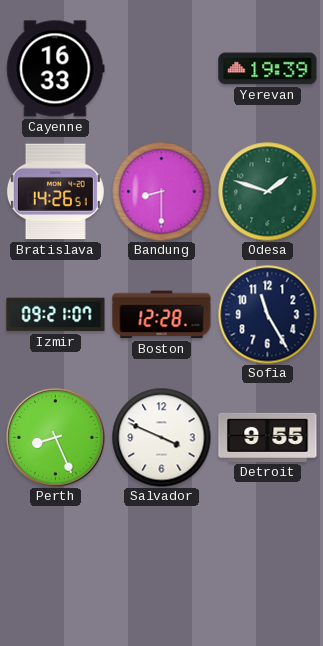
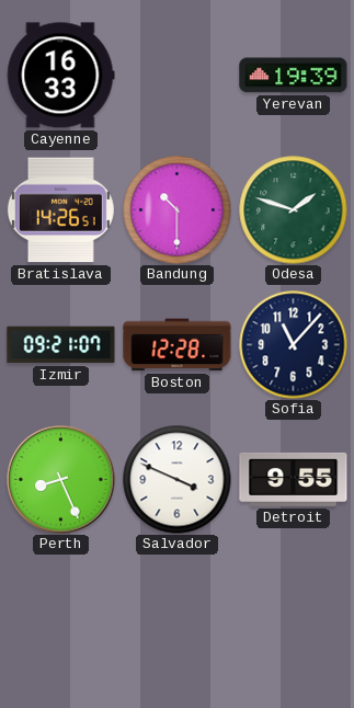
Bandung: 8:30 -> 10:30 (178, 210)
Sofia: 11:25 -> 11:07 (294, 345)
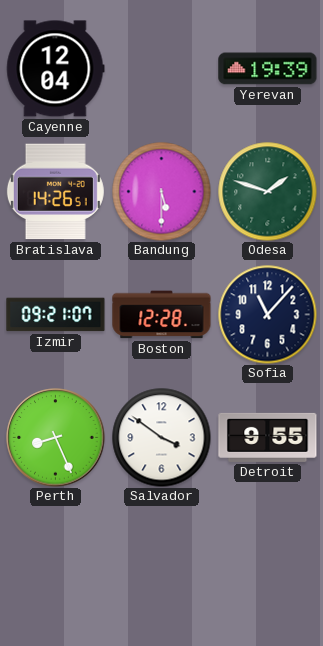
Cayenne: 16:33 -> 12:04 (56, 69)
Bandung: 10:30 -> 5:30 (162, 192)
Salvador: 3:49 -> 3:51 (162, 438)
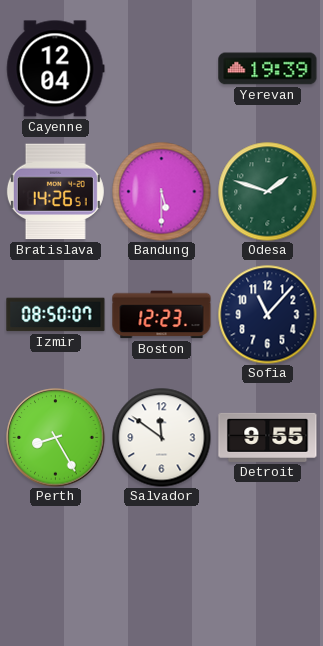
Izmir: 09:21 -> 08:50 (56, 315)
Boston: 12:28 -> 12:23 (162, 315)
Perth: 8:26 -> 8:25 (56, 438)
Salvador: 3:51 -> 11:51 (162, 438)
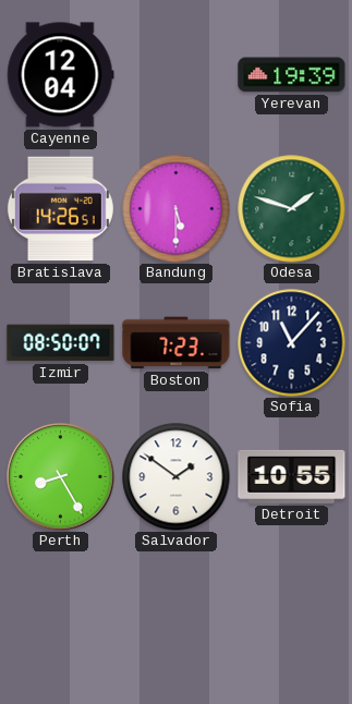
Boston: 12:23 -> 7:23 (177, 343)
Salvador: 11:51 -> 1:51 (177, 477)
Detroit: 9:55 -> 10:55 (292, 476)
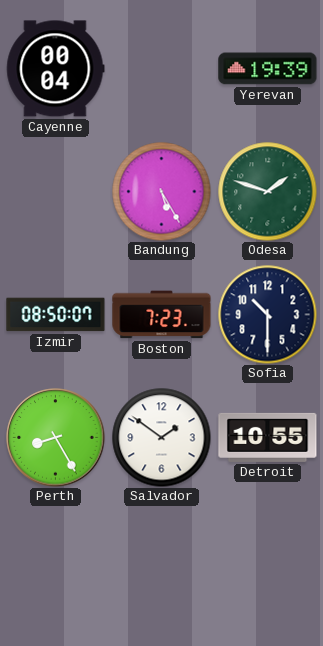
Cayenne: 12:04 -> 00:04 (56, 69)
Bratislava: 14:26 -> none (60, 209)
Bandung: 5:30 -> 5:25 (162, 192)
Sofia: 11:07 -> 10:30 (268, 315)
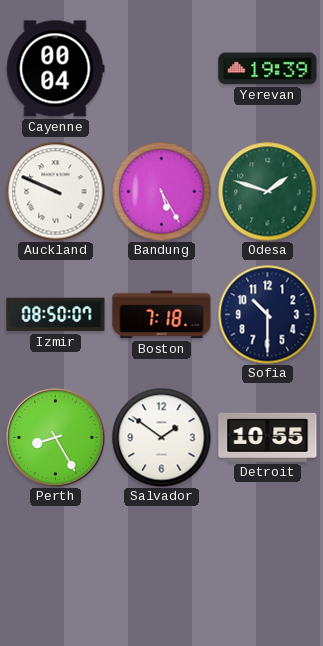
Auckland: none -> 9:49 (56, 192)
Boston: 7:23 -> 7:18 (162, 315)
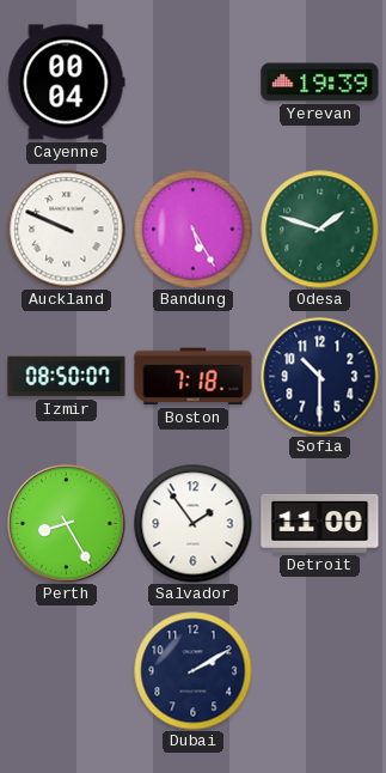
Salvador: 1:51 -> 1:54 (194, 524)
Detroit: 10:55 -> 11:00 (320, 523)
Dubai: none -> 2:10 (194, 671)
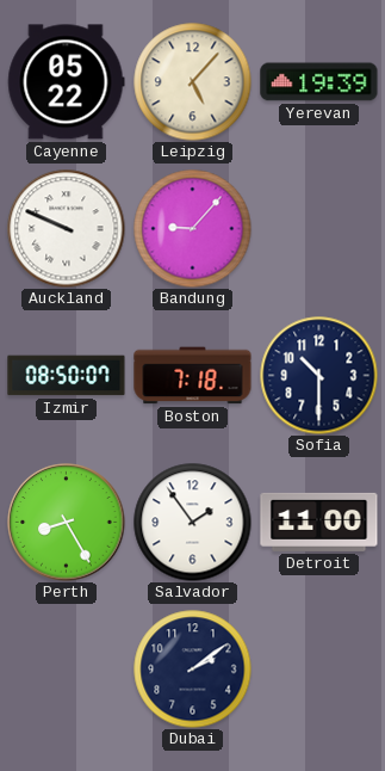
Cayenne: 00:04 -> 05:22 (67, 82)
Leipzig: none -> 5:07 (193, 82)
Bandung: 5:25 -> 9:07 (193, 229)
Odesa: 1:48 -> none (320, 230)
Dubai: 2:10 -> 2:09 (193, 670)
